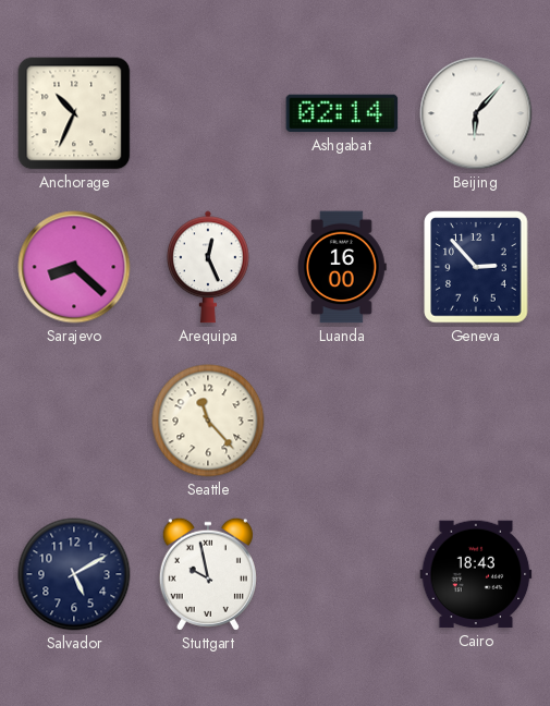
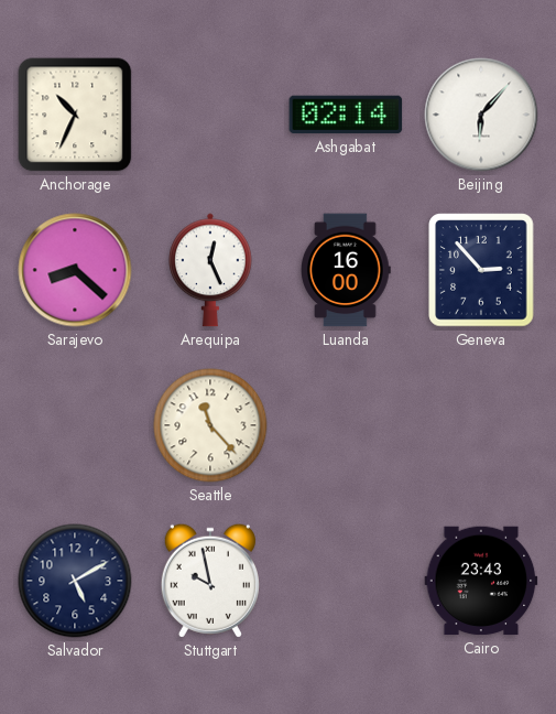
Cairo: 18:43 -> 23:43 (481, 581)
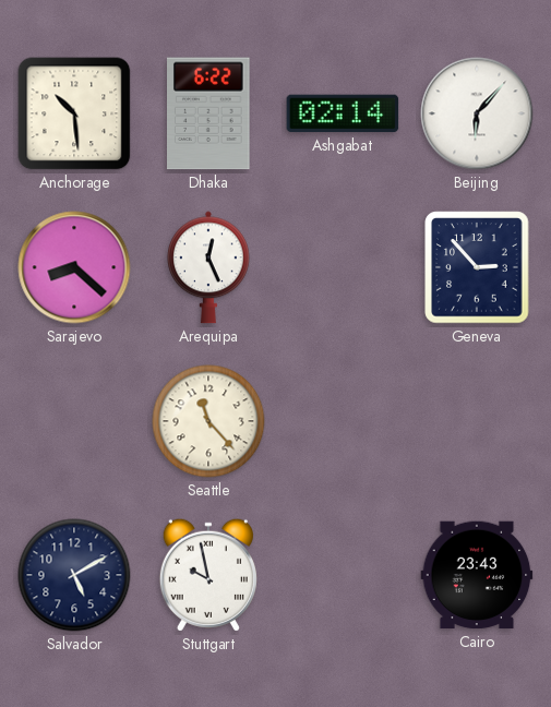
Anchorage: 10:34 -> 10:29 (74, 113)
Dhaka: none -> 6:22 (208, 113)
Luanda: 16:00 -> none (347, 270)
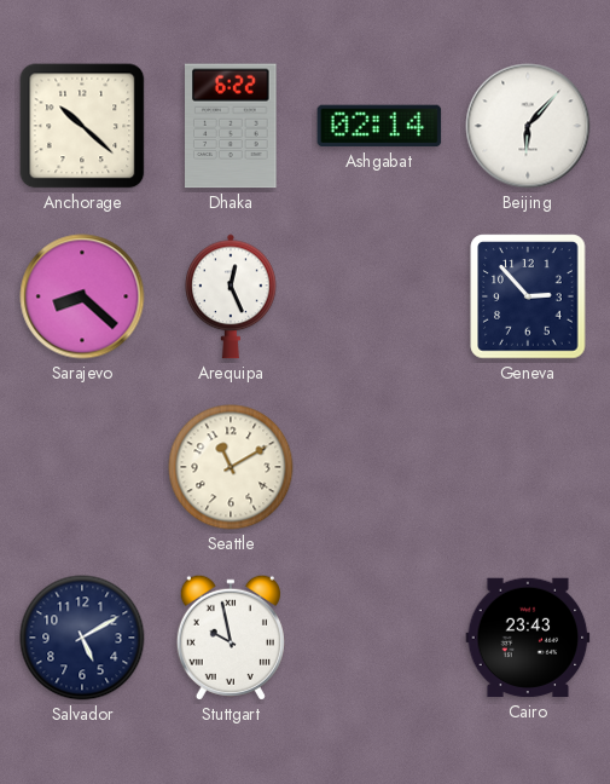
Anchorage: 10:29 -> 10:22 (82, 126)
Seattle: 11:23 -> 11:10 (231, 467)
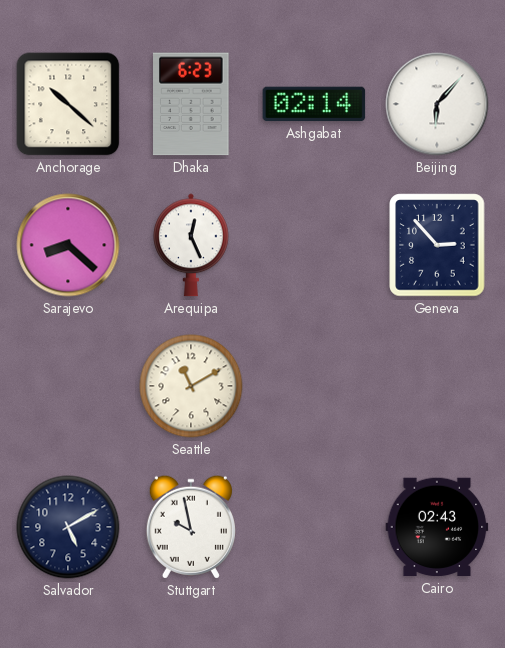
Dhaka: 6:22 -> 6:23 (191, 104)
Cairo: 23:43 -> 02:43 (437, 527)
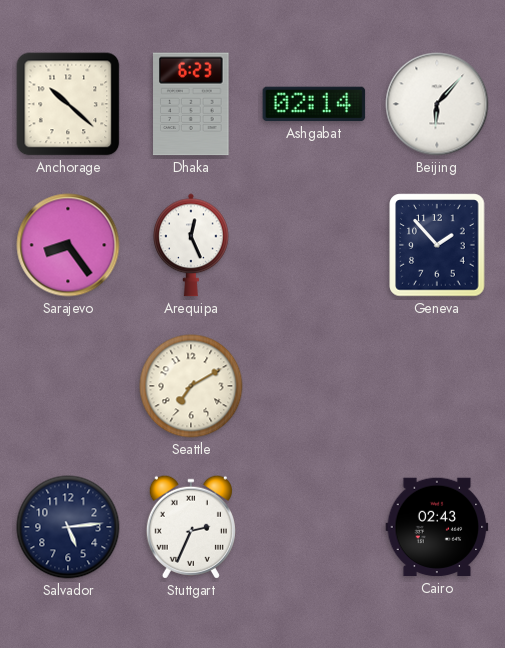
Sarajevo: 8:22 -> 8:24 (68, 245)
Geneva: 2:53 -> 1:53 (437, 245)
Seattle: 11:10 -> 7:10 (191, 386)
Salvador: 5:10 -> 5:14 (68, 527)
Stuttgart: 9:58 -> 2:34 (191, 527)
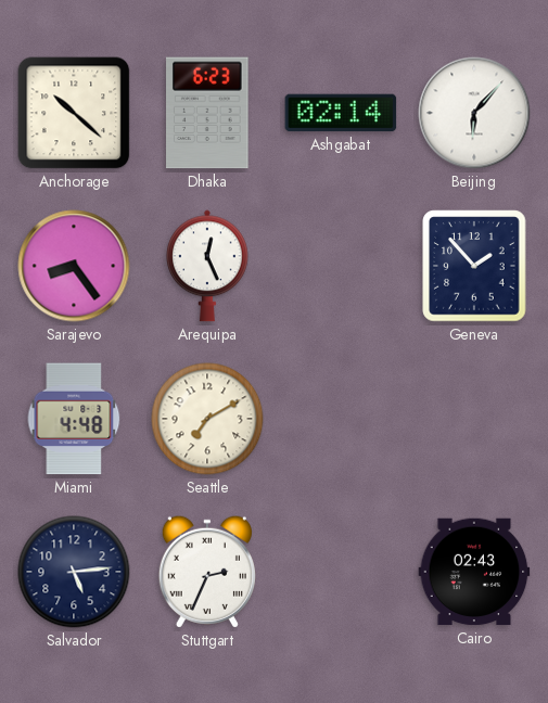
Miami: none -> 4:48 (74, 419)
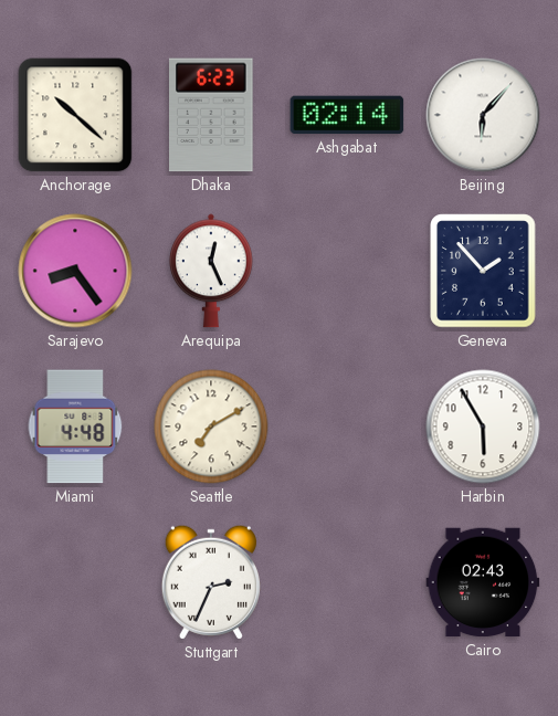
Harbin: none -> 5:55 (483, 427)
Salvador: 5:14 -> none (74, 572)
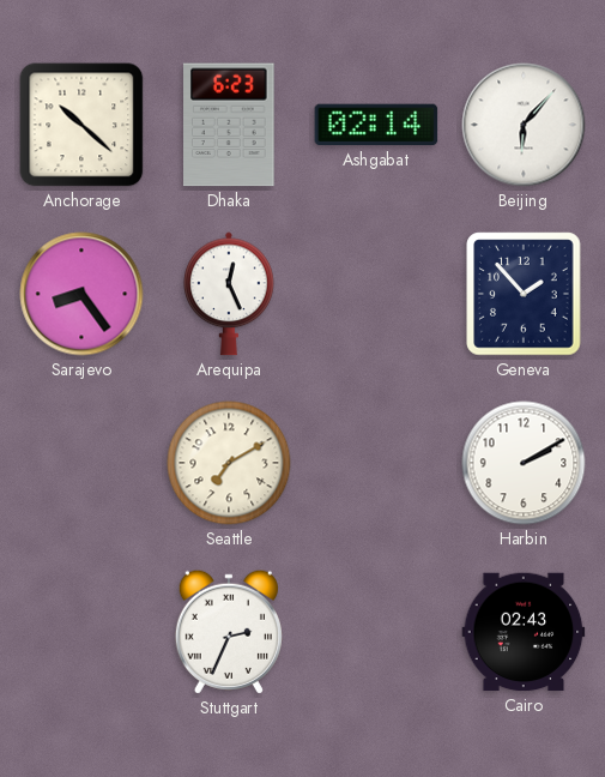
Miami: 4:48 -> none (75, 427)
Harbin: 5:55 -> 2:10 (524, 463)
